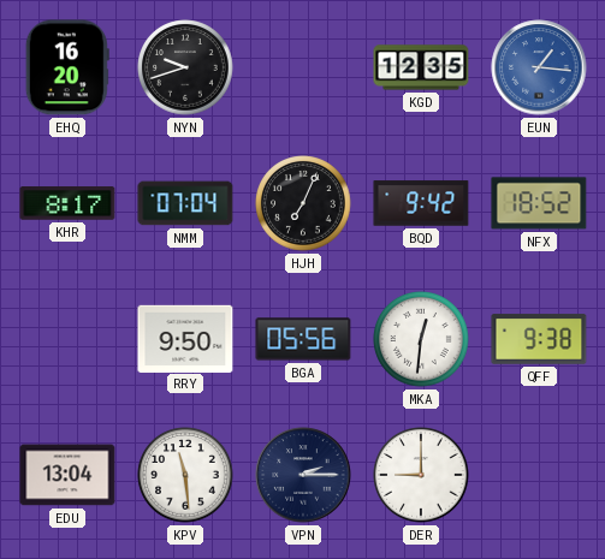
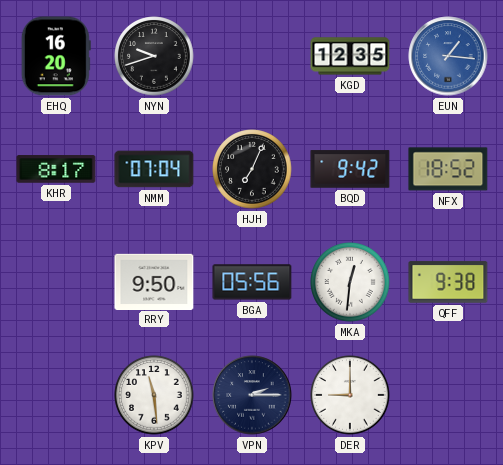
EDU: 13:04 -> none (67, 475)
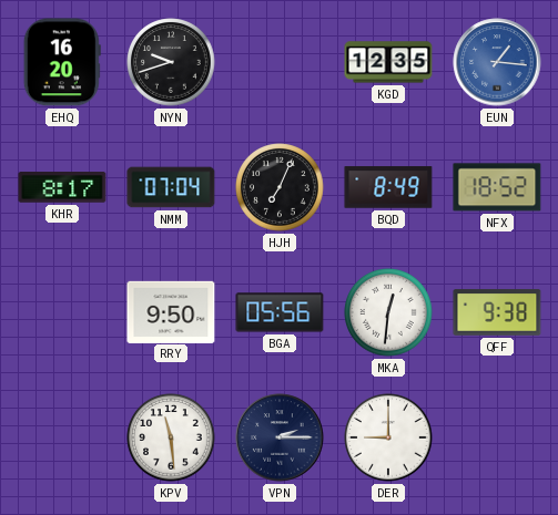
BQD: 9:42 -> 8:49 (388, 187)
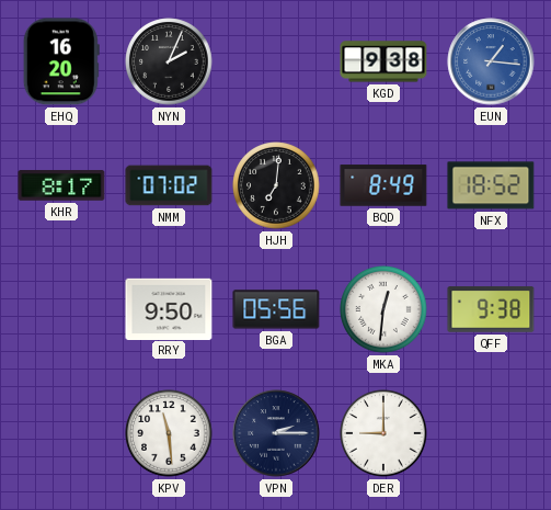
NYN: 9:42 -> 2:04 (169, 61)
KGD: 12:35 -> 9:38 (383, 61)
NMM: 07:04 -> 07:02 (169, 185)
HJH: 7:04 -> 7:01 (276, 185)
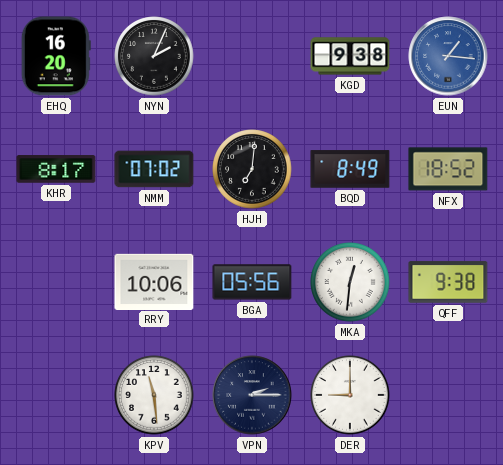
RRY: 9:50 -> 10:06 (154, 281)
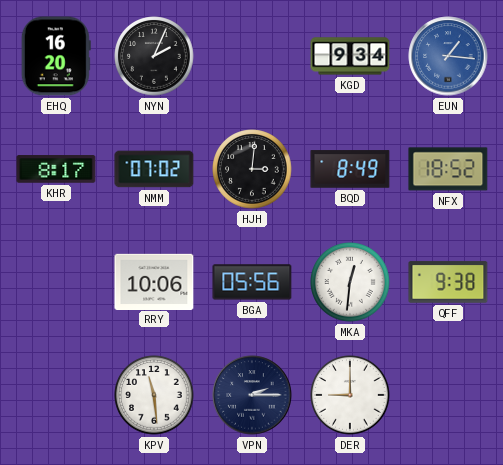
KGD: 9:38 -> 9:34 (350, 56)
HJH: 7:01 -> 3:01 (252, 169)
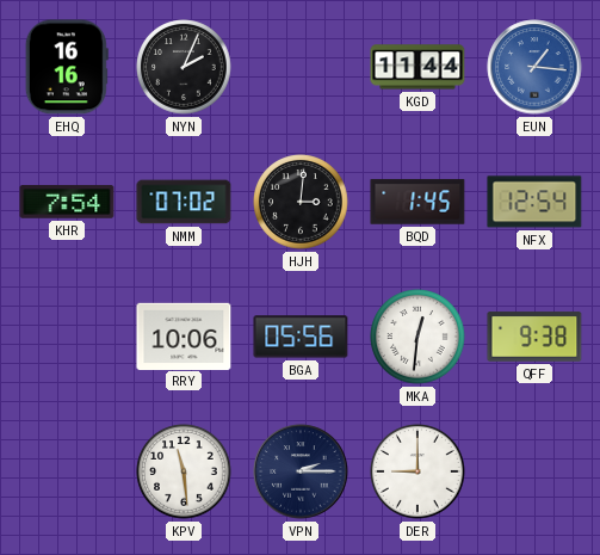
EHQ: 16:20 -> 16:16 (67, 67)
KGD: 9:34 -> 11:44 (417, 67)
KHR: 8:17 -> 7:54 (67, 202)
BQD: 8:49 -> 1:45 (417, 202)
NFX: 18:52 -> 12:54 (534, 202)
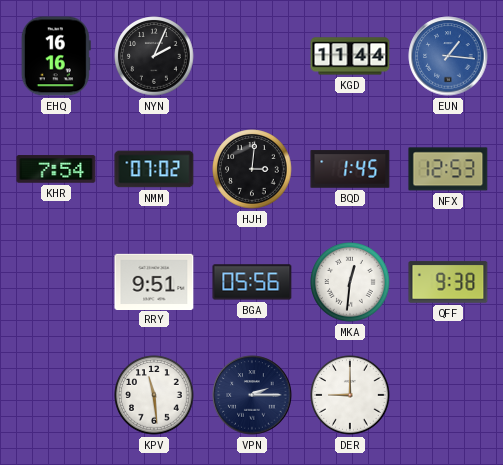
NFX: 12:54 -> 12:53 (448, 169)
RRY: 10:06 -> 9:51 (154, 281)
